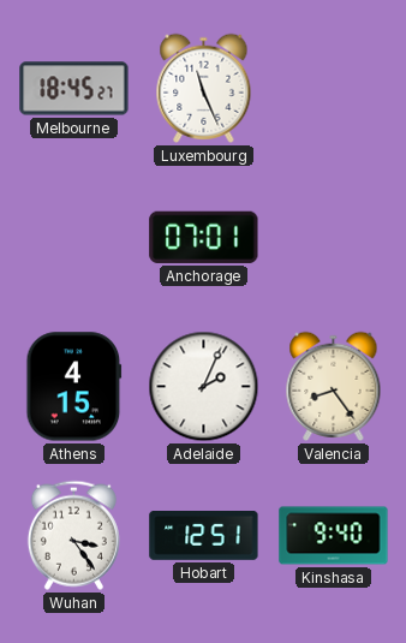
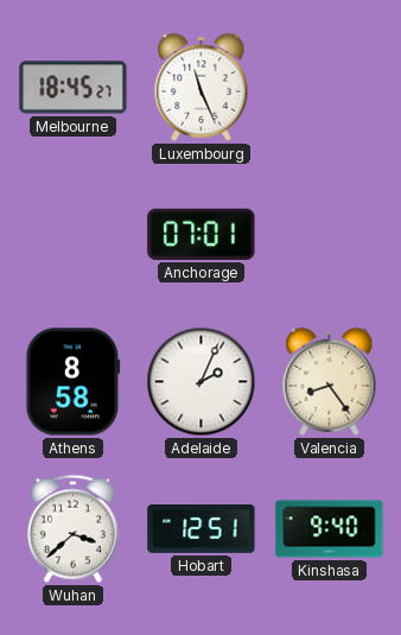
Athens: 4:15 -> 8:58 (74, 382)
Wuhan: 3:24 -> 3:38 (72, 528)
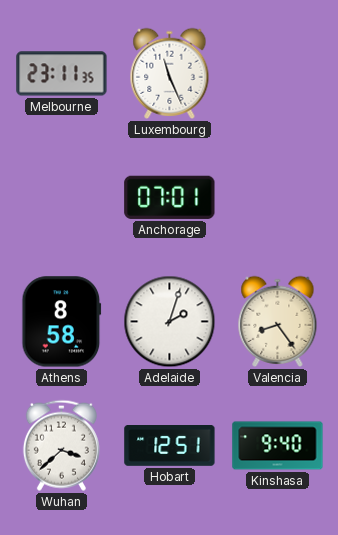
Melbourne: 18:45 -> 23:11 (62, 74)
Adelaide: 2:04 -> 2:03 (170, 322)
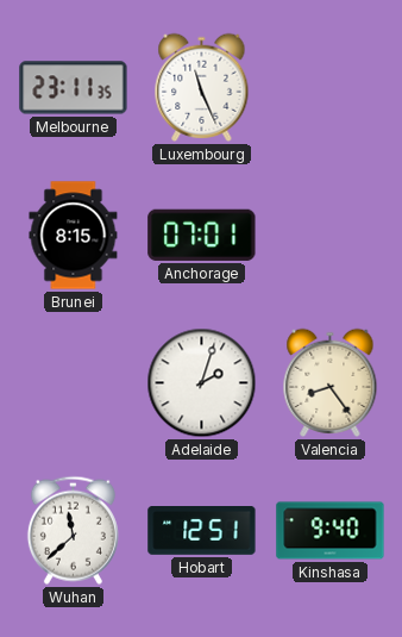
Brunei: none -> 8:15 (74, 236)
Athens: 8:58 -> none (62, 322)
Wuhan: 3:38 -> 11:38 (73, 530)
